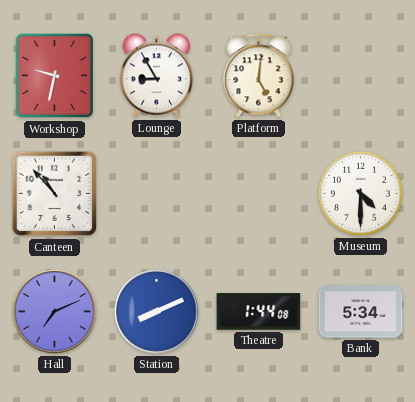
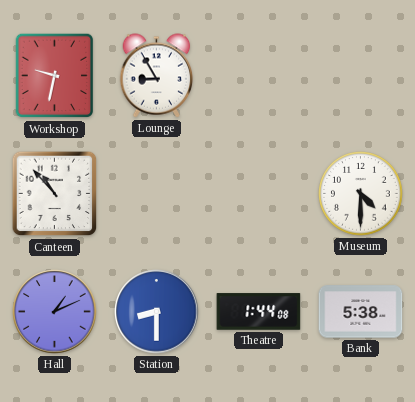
Platform: 5:01 -> none (259, 76)
Hall: 7:11 -> 1:11 (55, 312)
Station: 8:11 -> 8:30 (157, 312)
Bank: 5:34 -> 5:38 (361, 312)
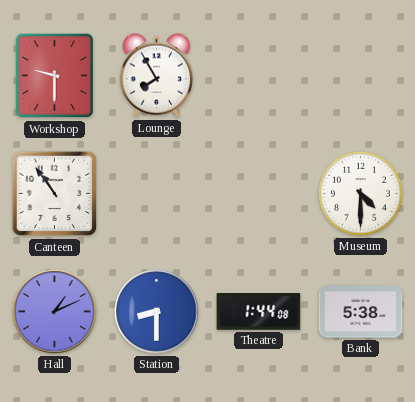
Workshop: 9:32 -> 9:30 (55, 76)
Lounge: 8:55 -> 7:55 (157, 76)
Canteen: 10:53 -> 10:54 (55, 194)
